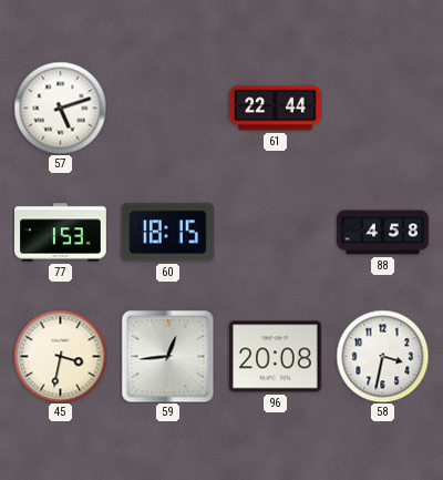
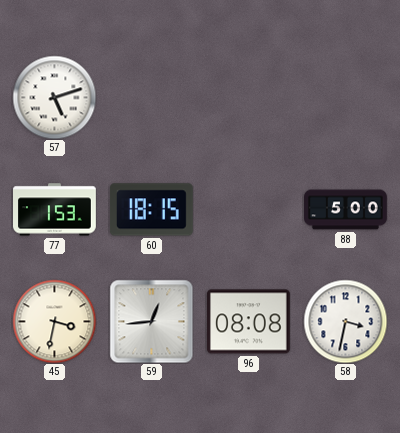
61: 22:44 -> none (276, 109)
88: 4:58 -> 5:00 (346, 210)
96: 20:08 -> 08:08 (248, 322)
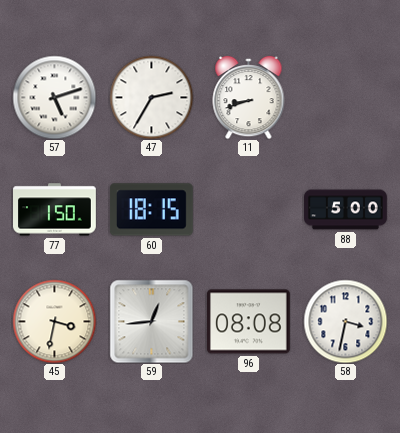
47: none -> 2:35 (151, 97)
11: none -> 8:42 (249, 97)
77: 1:53 -> 1:50 (55, 210)
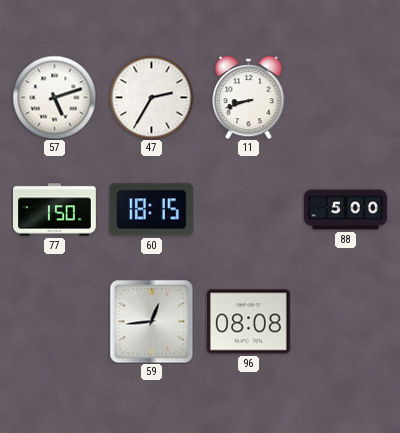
45: 3:32 -> none (54, 321)
58: 3:32 -> none (345, 321)
